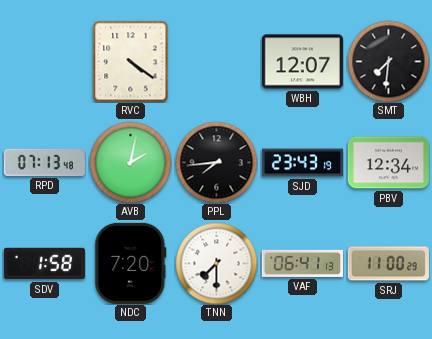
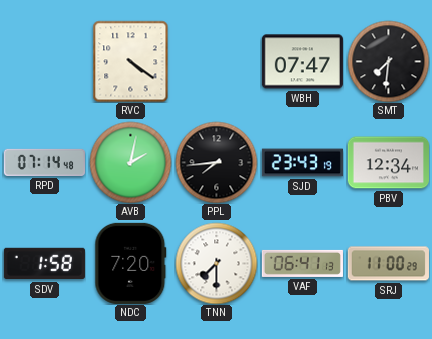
WBH: 12:07 -> 07:47 (302, 62)
RPD: 07:13 -> 07:14 (44, 162)
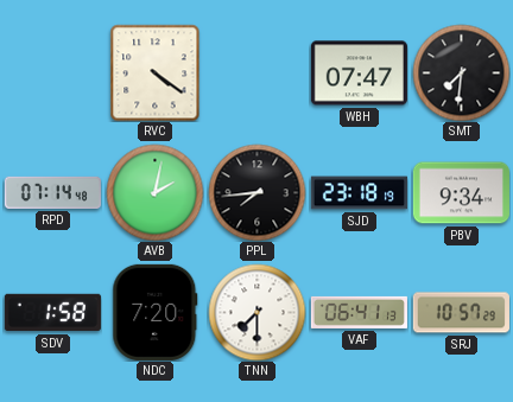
SJD: 23:43 -> 23:18 (359, 193)
PBV: 12:34 -> 9:34 (461, 193)
SRJ: 11:00 -> 10:57 (461, 313)
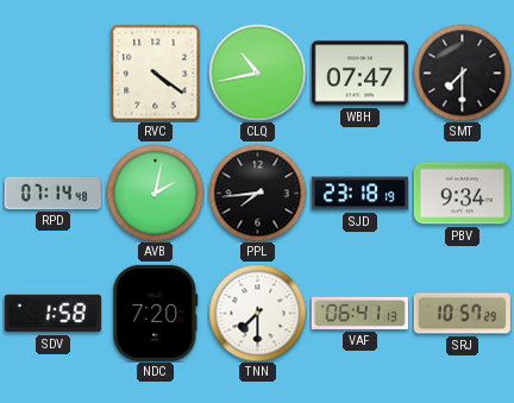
CLQ: none -> 10:43 (257, 73)
SMT: 7:31 -> 7:30 (462, 73)
